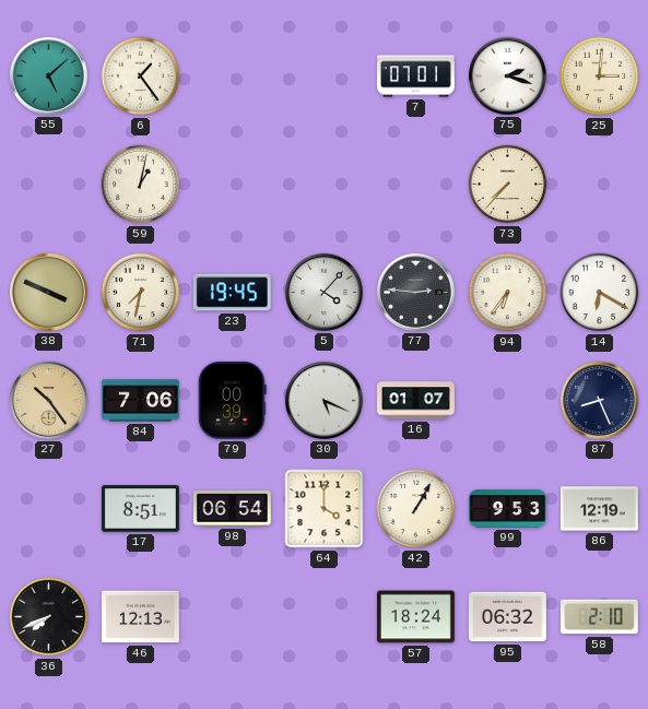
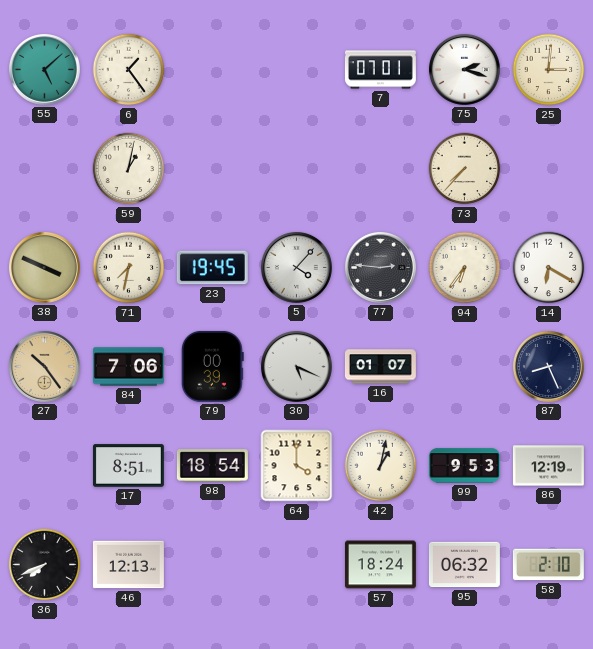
98: 06:54 -> 18:54 (212, 466)
42: 1:05 -> 1:02 (381, 466)
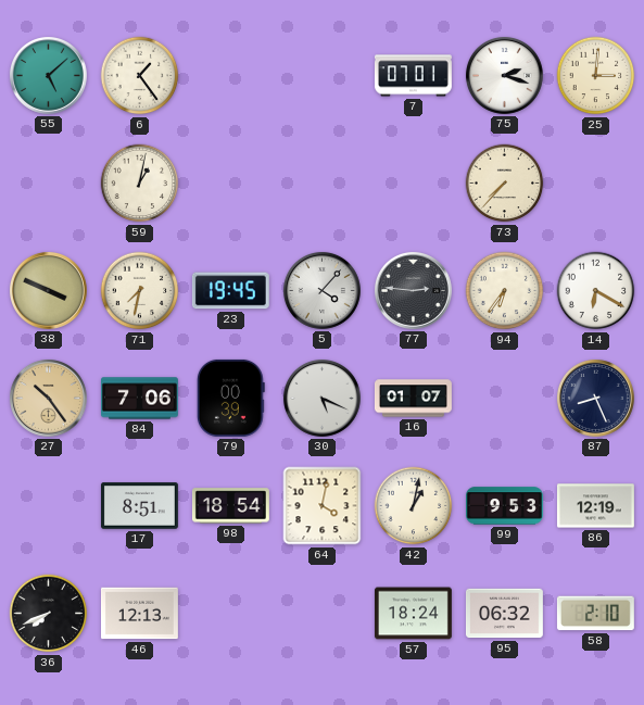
64: 4:00 -> 4:02 (323, 506)
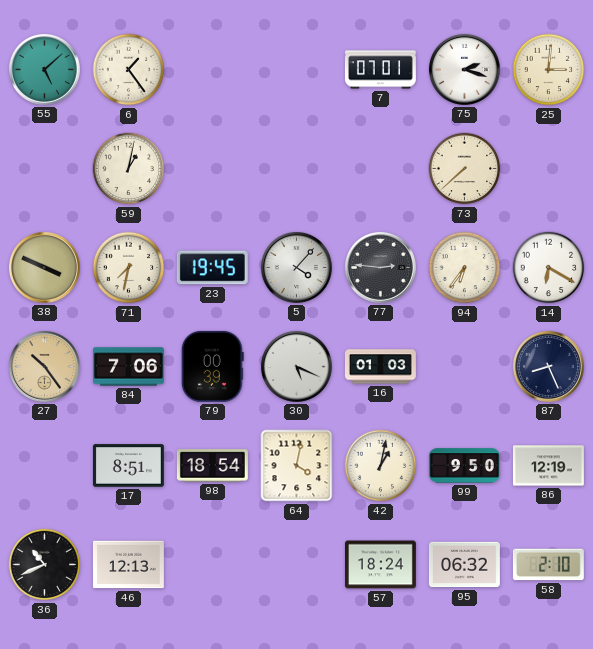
73: 7:37 -> 7:38 (465, 169)
16: 01:07 -> 01:03 (380, 367)
99: 9:53 -> 9:50 (464, 466)
36: 7:41 -> 10:41 (45, 565)
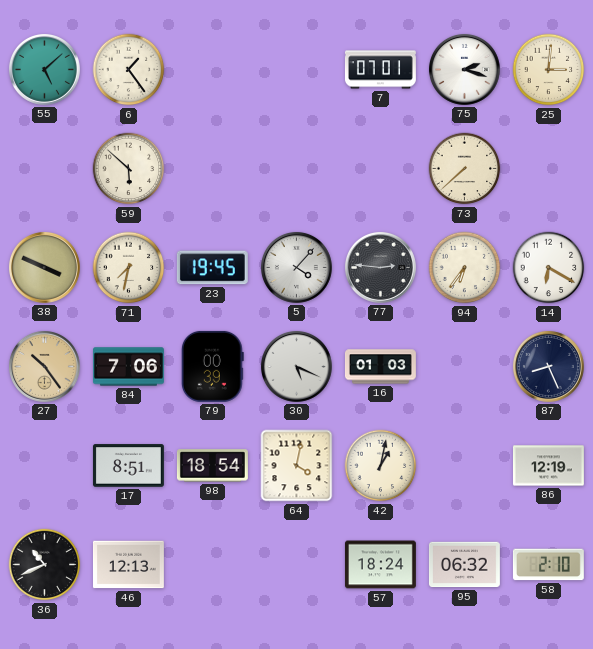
59: 1:02 -> 5:52 (129, 169)
99: 9:50 -> none (464, 466)
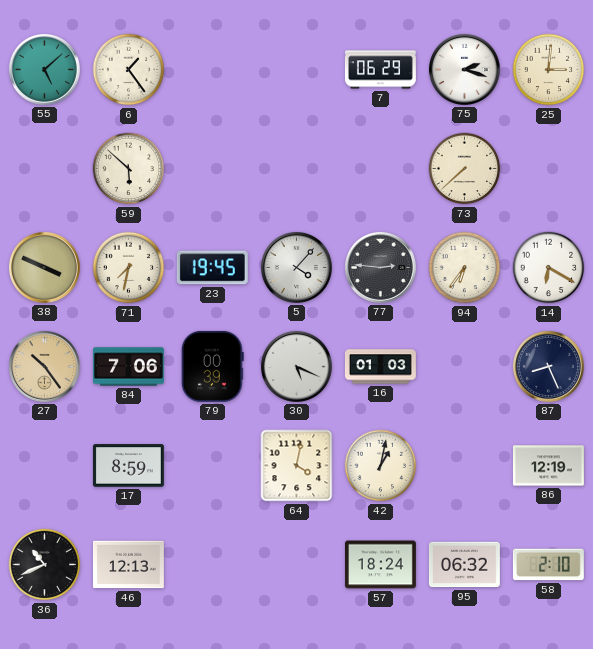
7: 07:01 -> 06:29 (380, 70)
17: 8:51 -> 8:59 (128, 466)
98: 18:54 -> none (212, 466)
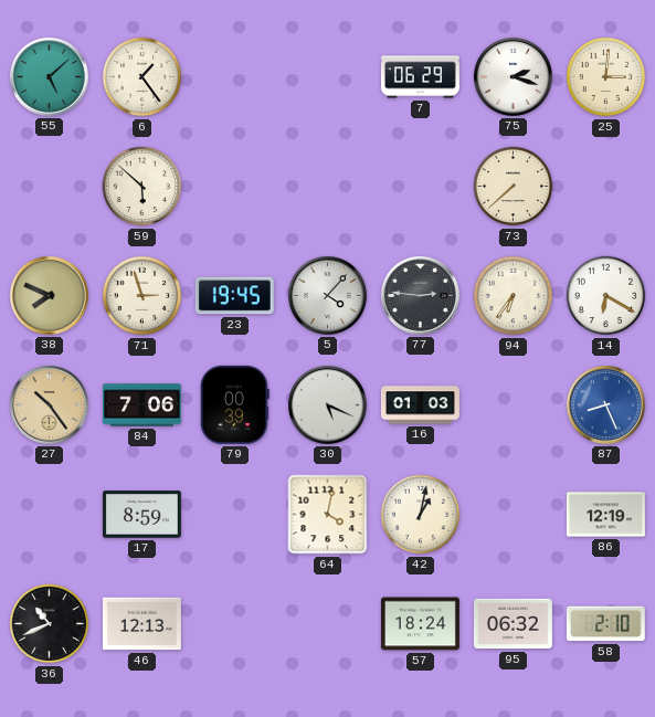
38: 3:49 -> 7:49 (49, 295)
71: 7:32 -> 2:57 (142, 296)
87 dial: navy -> blue (605, 404)
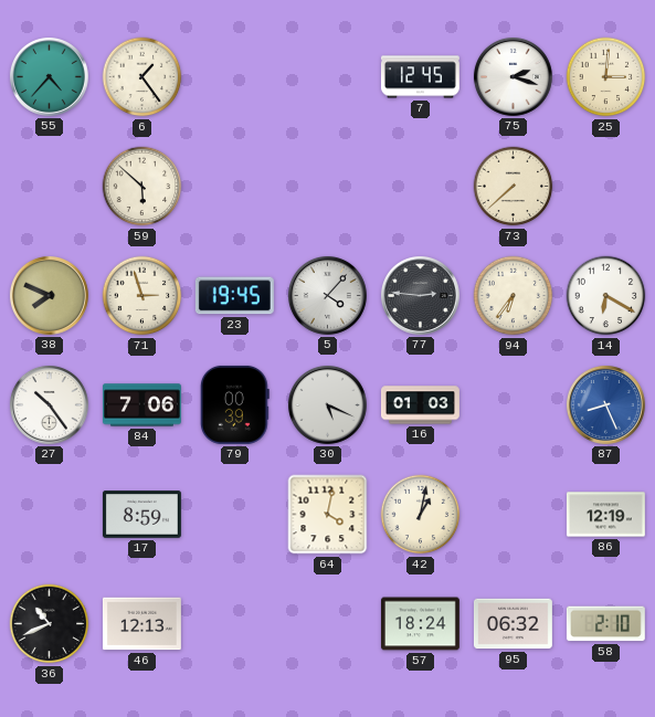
55: 5:08 -> 4:37 (49, 76)
7: 06:29 -> 12:45 (420, 77)
27 dial: champagne -> white (49, 404)
